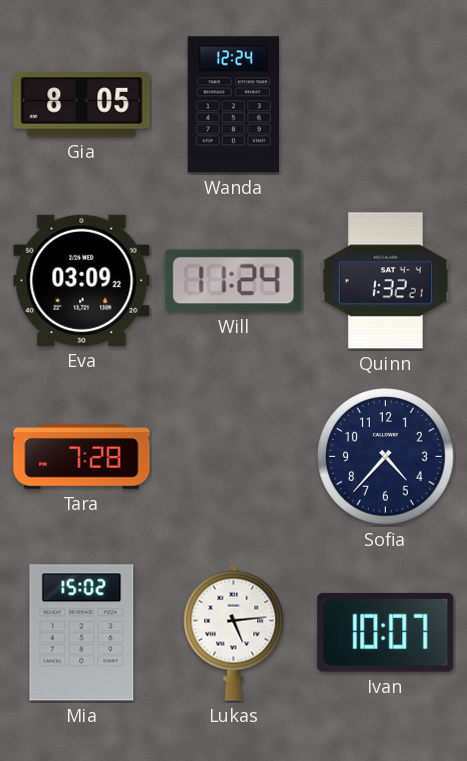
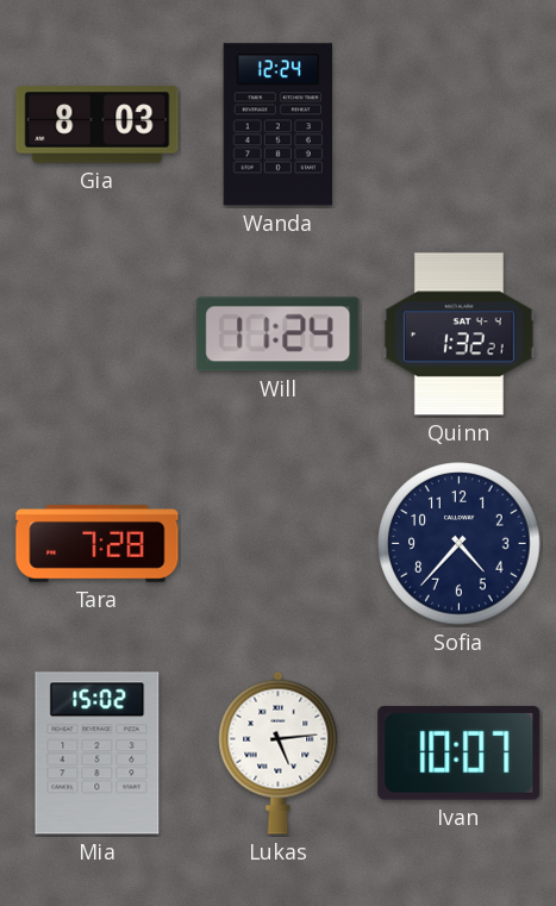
Gia: 8:05 -> 8:03 (98, 125)
Eva: 03:09 -> none (82, 280)
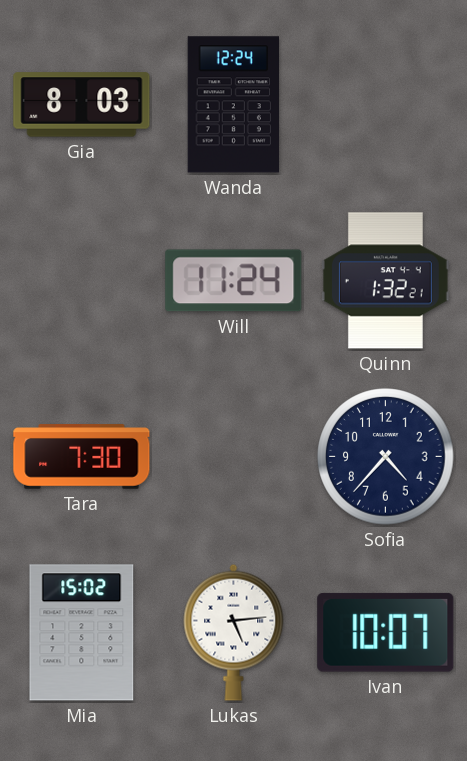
Tara: 7:28 -> 7:30 (82, 457)
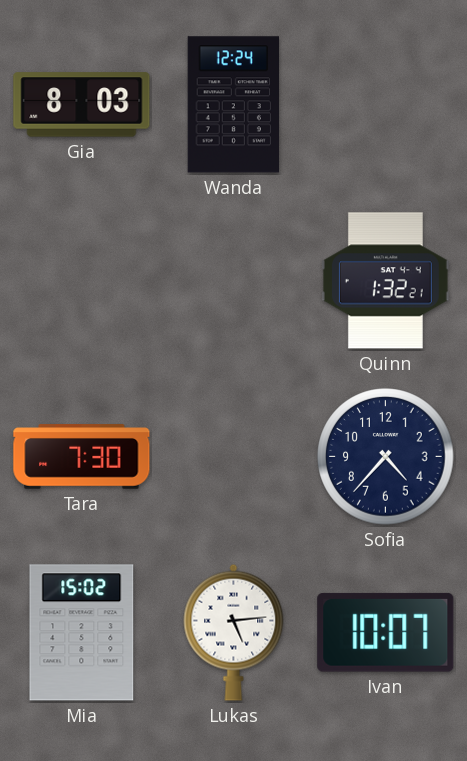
Will: 11:24 -> none (234, 281)
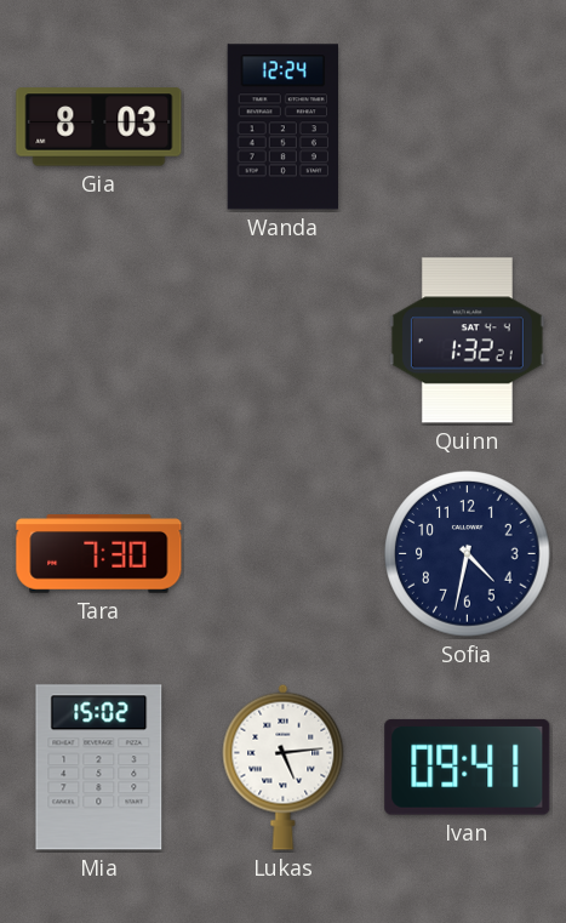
Sofia: 4:37 -> 4:32 (468, 554)
Ivan: 10:07 -> 09:41 (468, 767)
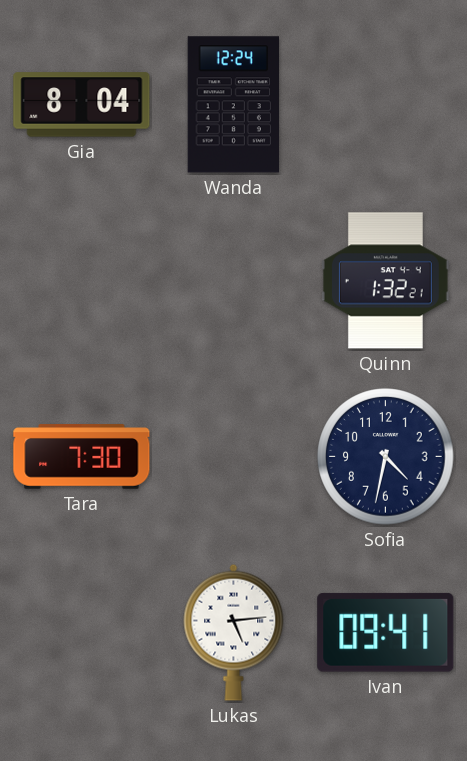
Gia: 8:03 -> 8:04 (82, 105)
Mia: 15:02 -> none (99, 768)
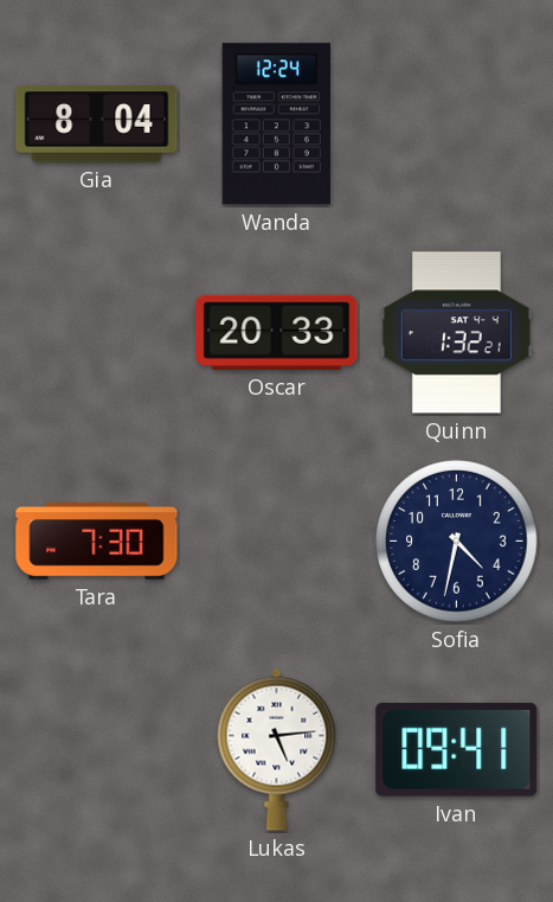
Oscar: none -> 20:33 (277, 332)
